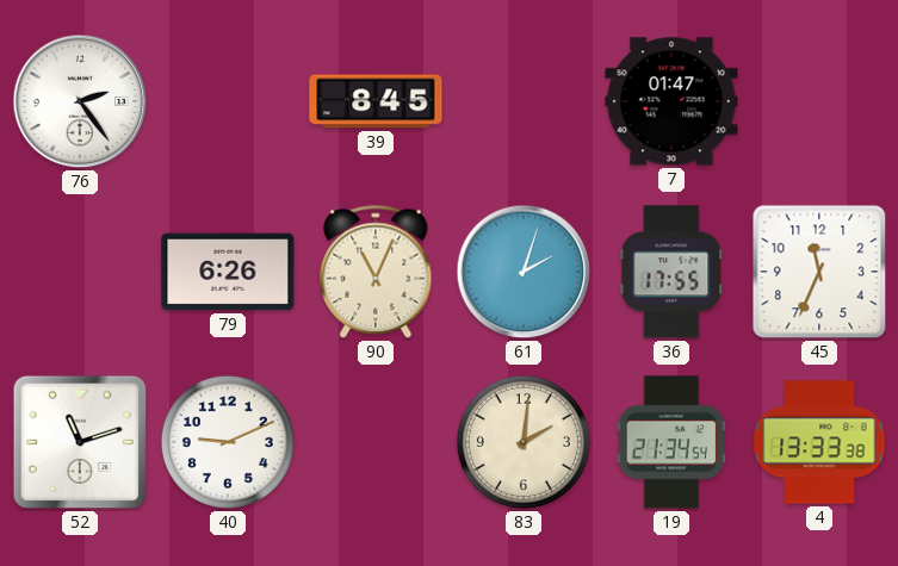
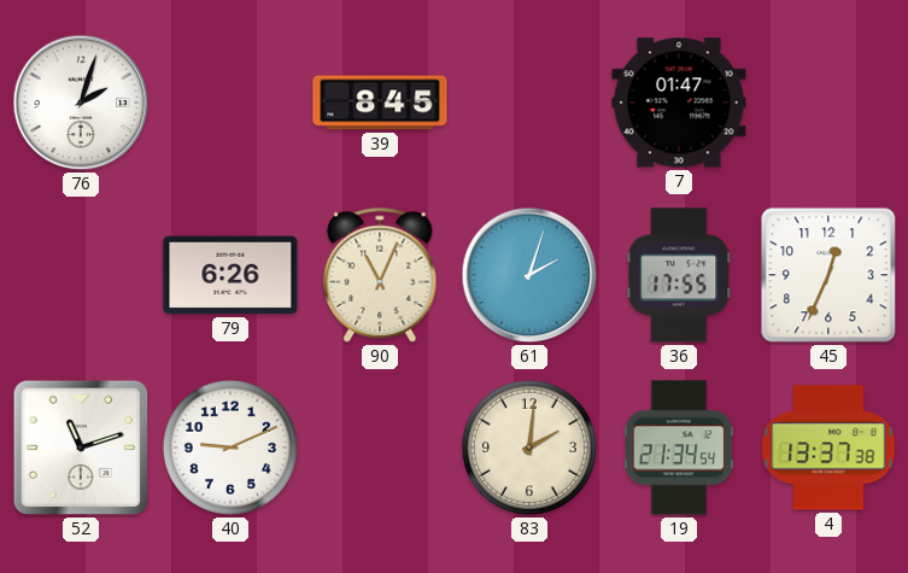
76: 2:24 -> 2:03 (81, 103)
45: 11:34 -> 12:34 (828, 275)
4: 13:33 -> 13:37 (828, 448)
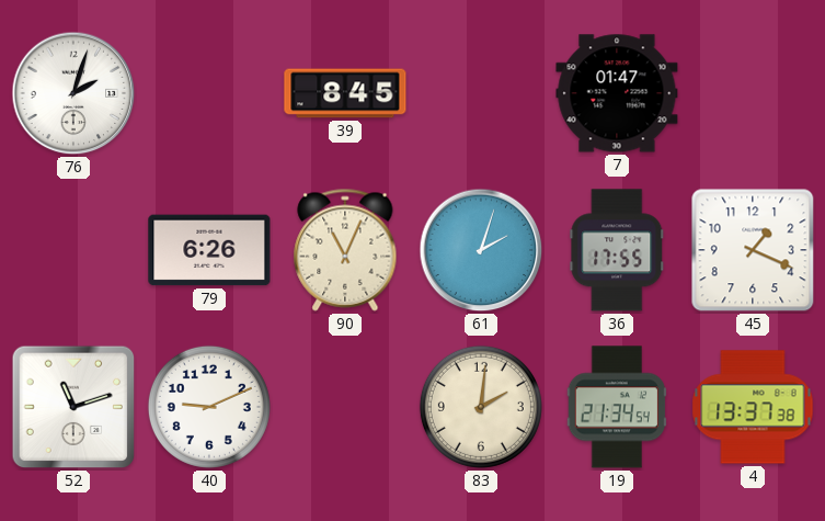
45: 12:34 -> 1:19 (753, 250)
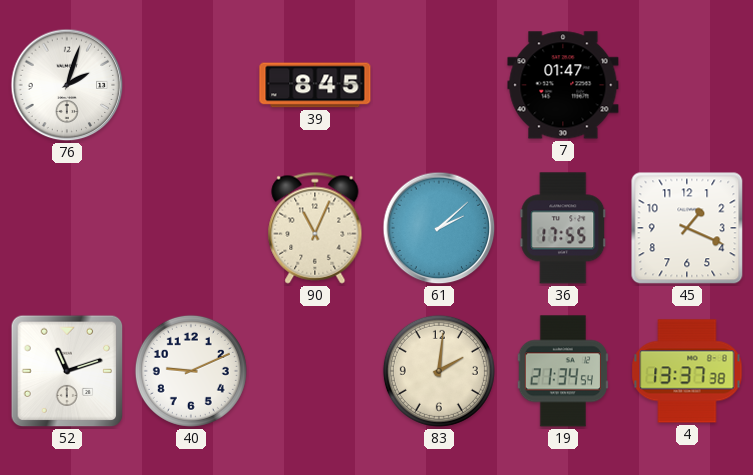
79: 6:26 -> none (209, 250)
61: 2:03 -> 2:08 (439, 228)
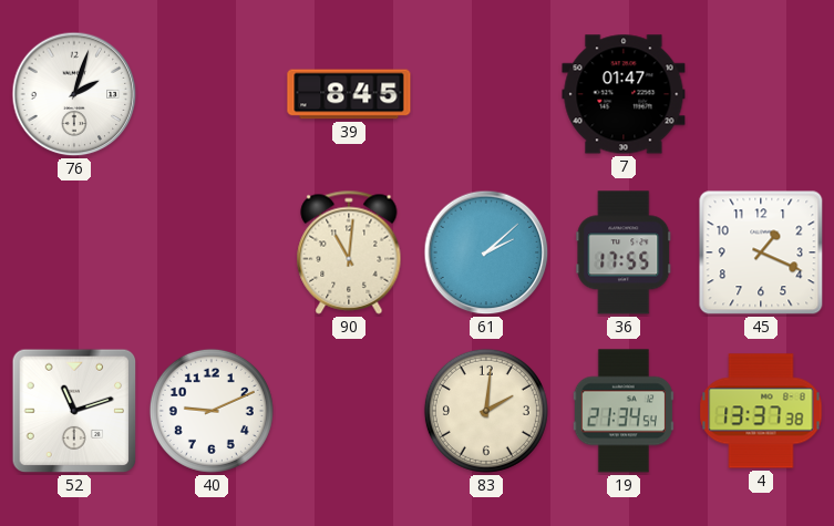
90: 11:04 -> 11:01 (349, 252)
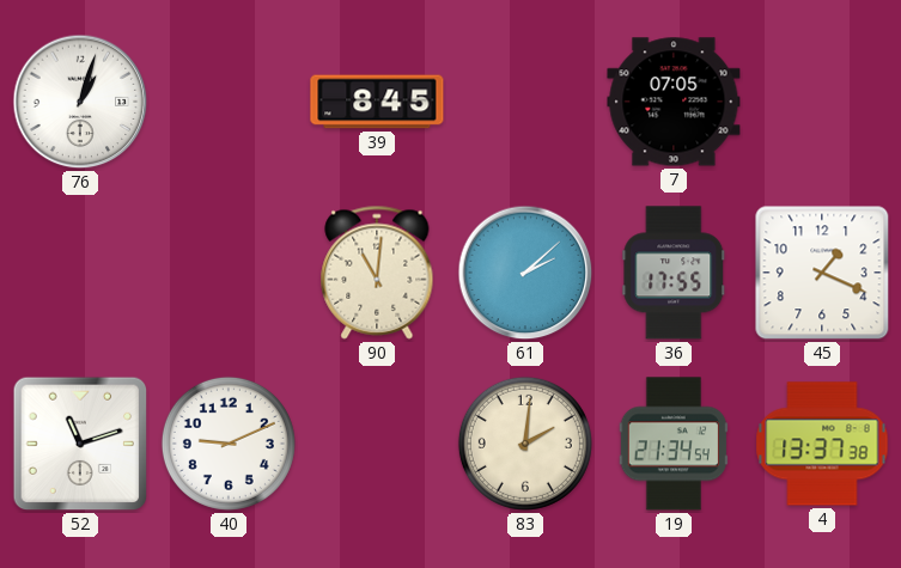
76: 2:03 -> 1:03 (80, 102)
7: 01:47 -> 07:05 (674, 102)
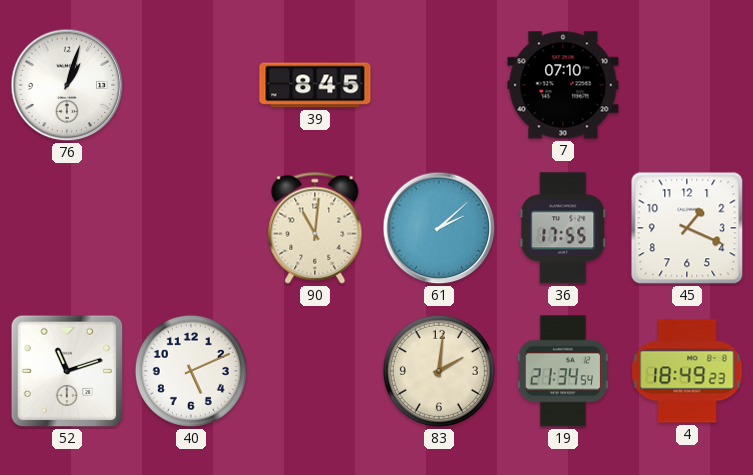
7: 07:05 -> 07:10 (563, 85)
40: 9:11 -> 5:11 (191, 371)
4: 13:37 -> 18:49 (687, 371)
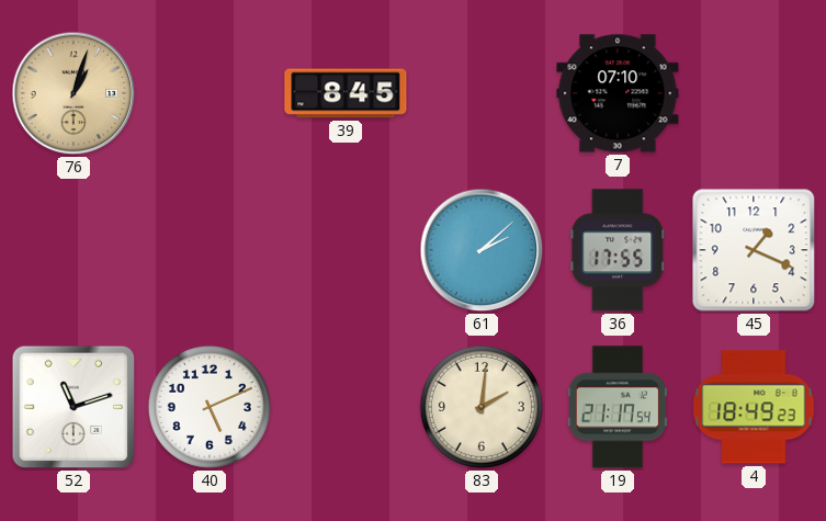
76 dial: white -> champagne (73, 93)
90: 11:01 -> none (315, 228)
19: 21:34 -> 21:17 (618, 407)
